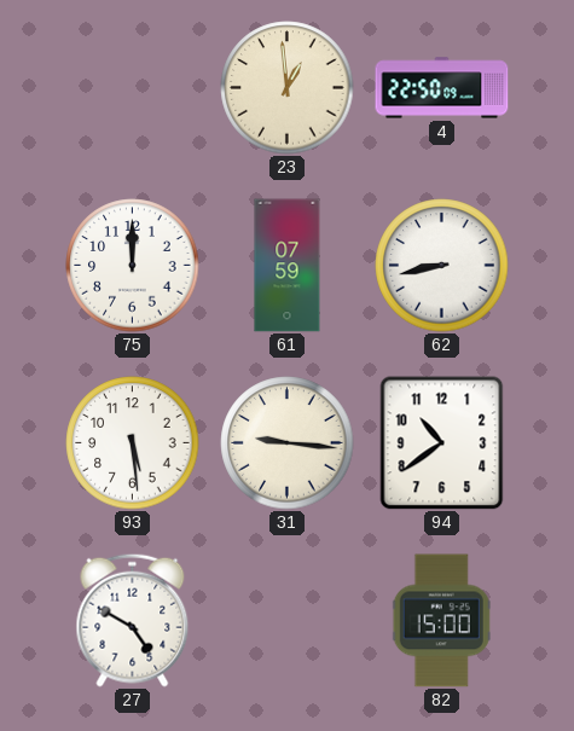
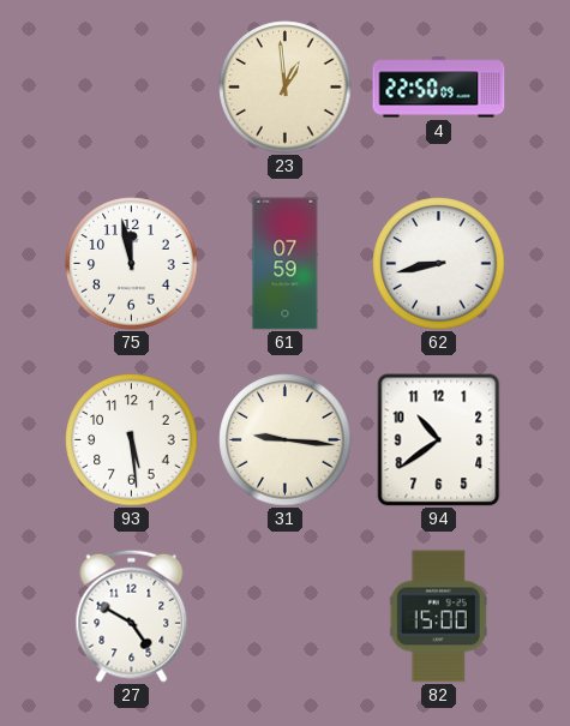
75: 12:00 -> 11:58 (132, 264)
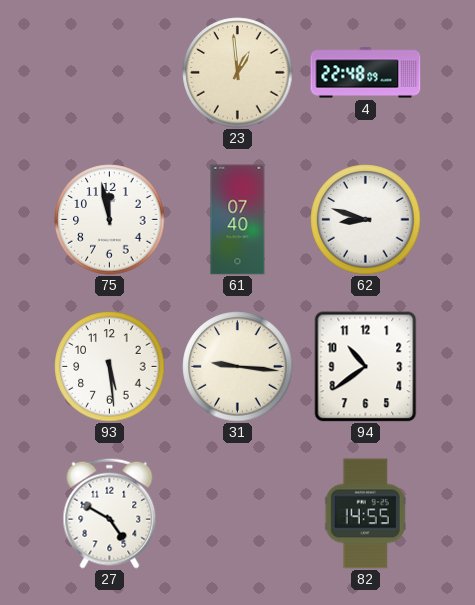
4: 22:50 -> 22:48 (366, 73)
61: 07:59 -> 07:40 (238, 220)
62: 8:43 -> 8:48 (366, 220)
82: 15:00 -> 14:55 (365, 514)
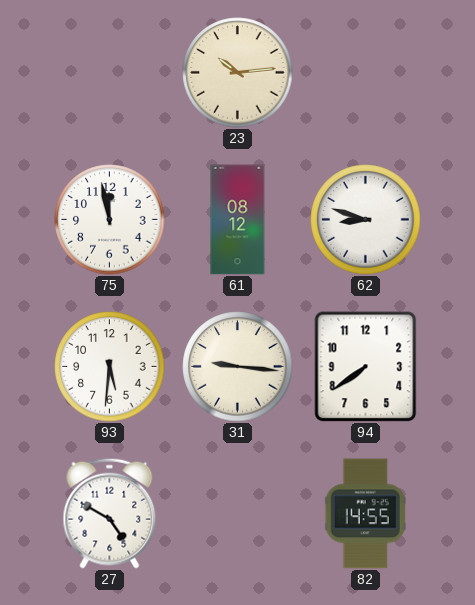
23: 12:59 -> 10:14 (238, 73)
4: 22:48 -> none (366, 73)
61: 07:40 -> 08:12 (238, 220)
93: 5:29 -> 5:31 (110, 367)
94: 10:39 -> 7:39 (366, 367)
